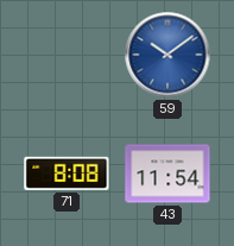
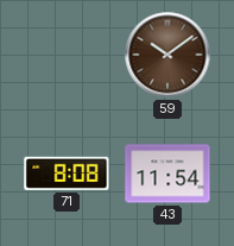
59 dial: blue -> brown (167, 55)
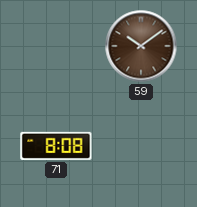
43: 11:54 -> none (167, 174)
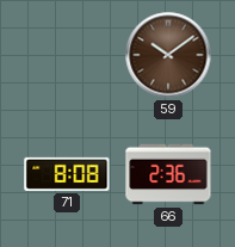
66: none -> 2:36 (168, 174)
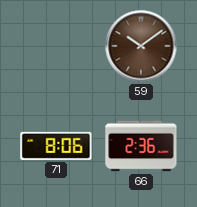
71: 8:08 -> 8:06 (56, 146)
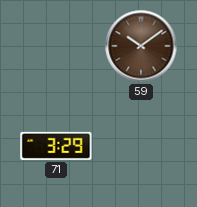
71: 8:06 -> 3:29 (56, 146)
66: 2:36 -> none (141, 146)
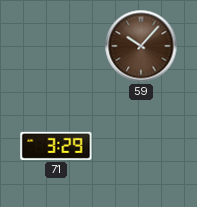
59: 10:09 -> 10:07 (141, 46)
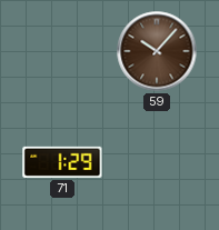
71: 3:29 -> 1:29 (62, 162)
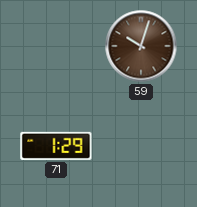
59: 10:07 -> 10:03 (141, 46)
